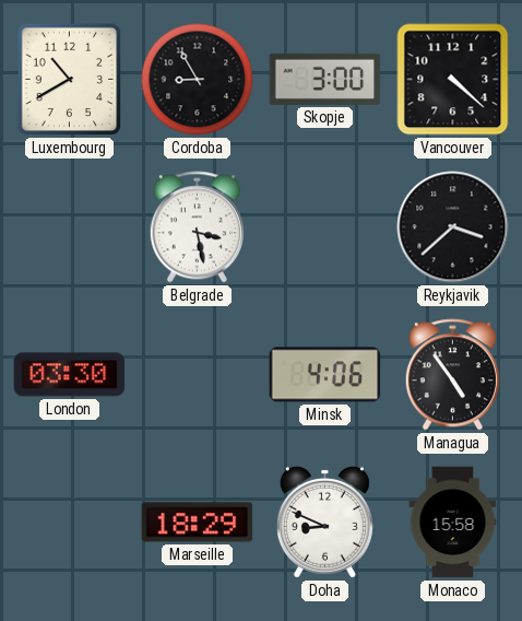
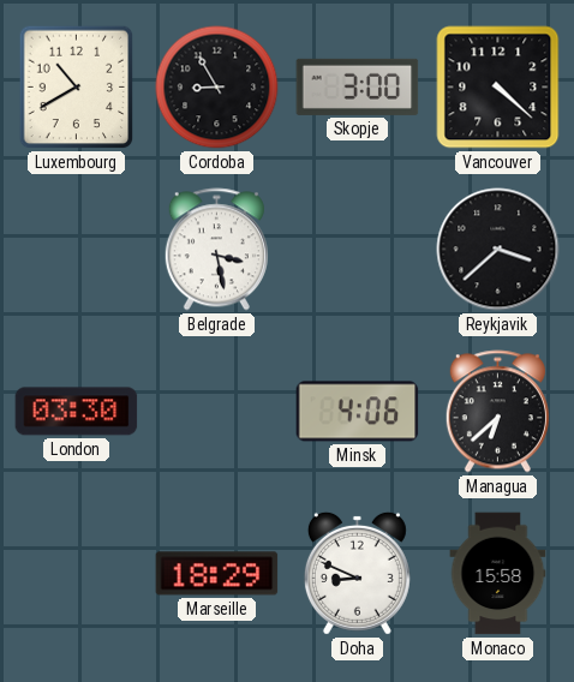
Managua: 4:54 -> 6:38 (497, 412)
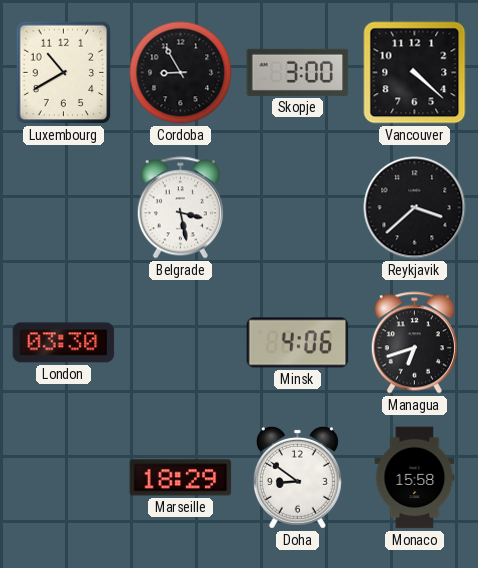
Managua: 6:38 -> 6:42 (414, 343)
Doha: 8:49 -> 8:51 (297, 477)
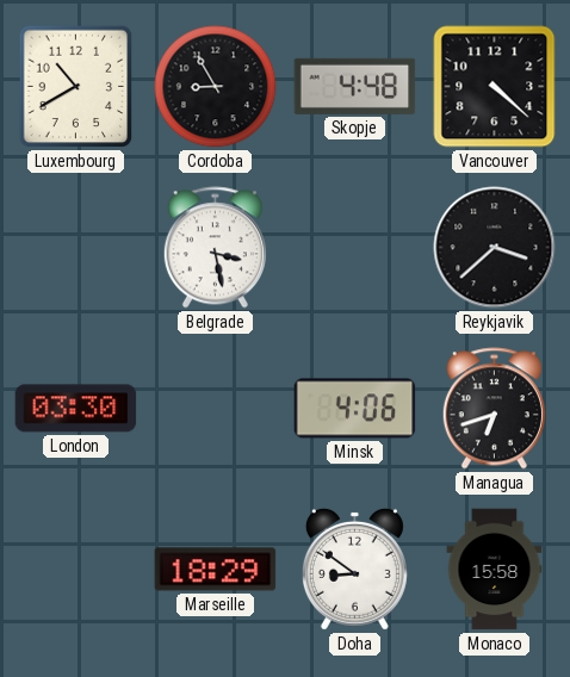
Skopje: 3:00 -> 4:48 (355, 86)
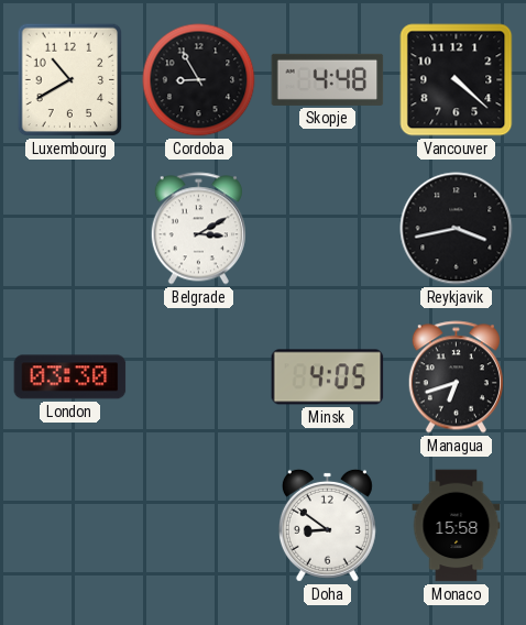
Belgrade: 3:28 -> 3:10 (198, 229)
Reykjavik: 3:38 -> 3:43 (457, 229)
Minsk: 4:06 -> 4:05 (328, 377)
Marseille: 18:29 -> none (216, 570)
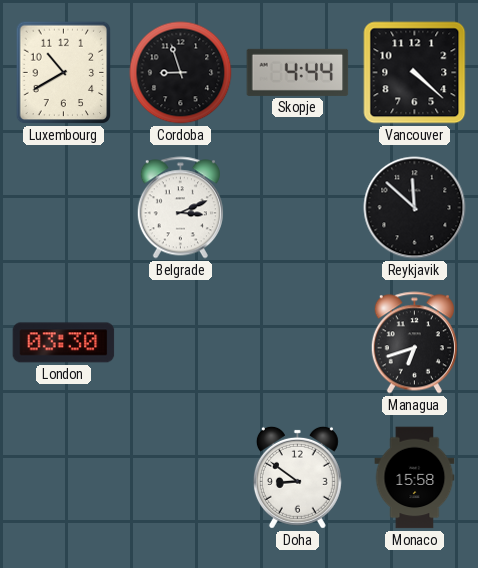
Cordoba: 8:55 -> 8:57 (181, 73)
Skopje: 4:48 -> 4:44 (298, 72)
Belgrade: 3:10 -> 3:11 (180, 208)
Reykjavik: 3:43 -> 11:52 (415, 208)
Minsk: 4:05 -> none (328, 377)
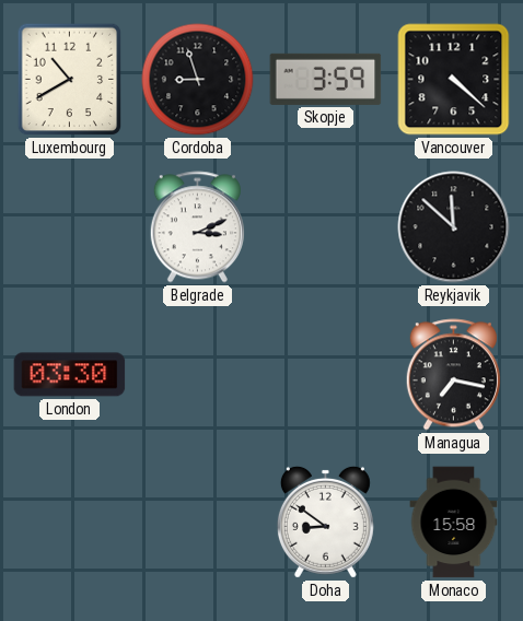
Skopje: 4:44 -> 3:59 (326, 79)
Managua: 6:42 -> 7:17 (453, 375)
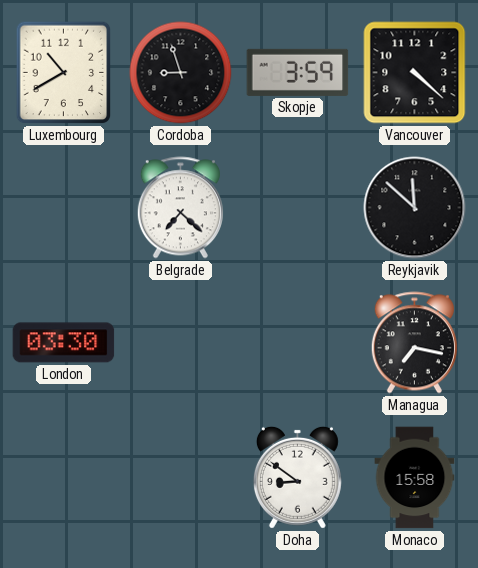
Belgrade: 3:11 -> 7:22 (180, 208)
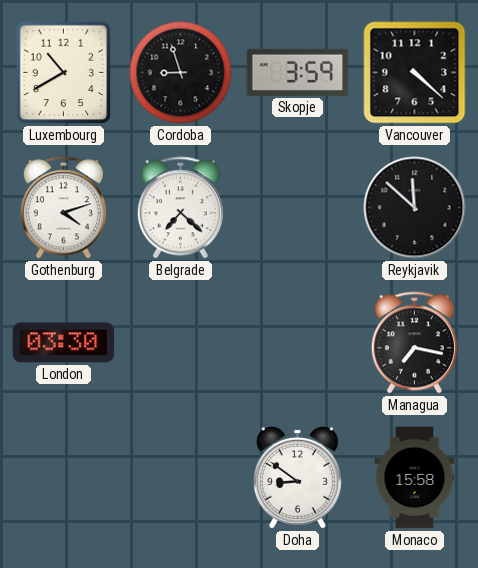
Gothenburg: none -> 4:12 (63, 208)
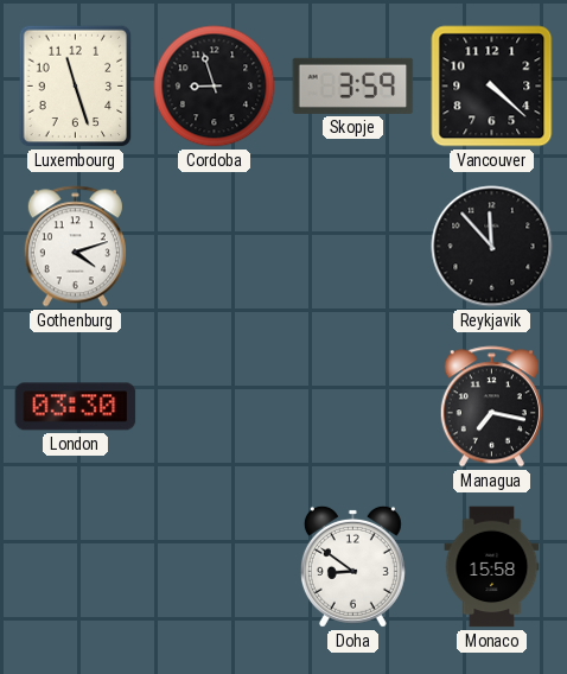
Luxembourg: 10:40 -> 11:27 (76, 87)
Belgrade: 7:22 -> none (180, 208)
Reykjavik: 11:52 -> 11:53 (492, 247)
